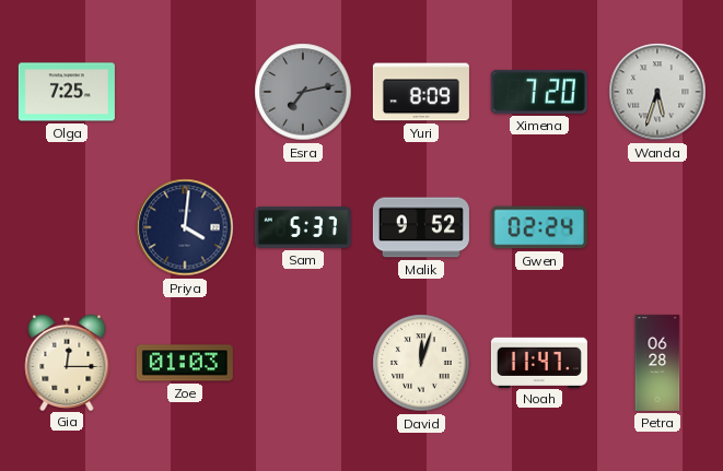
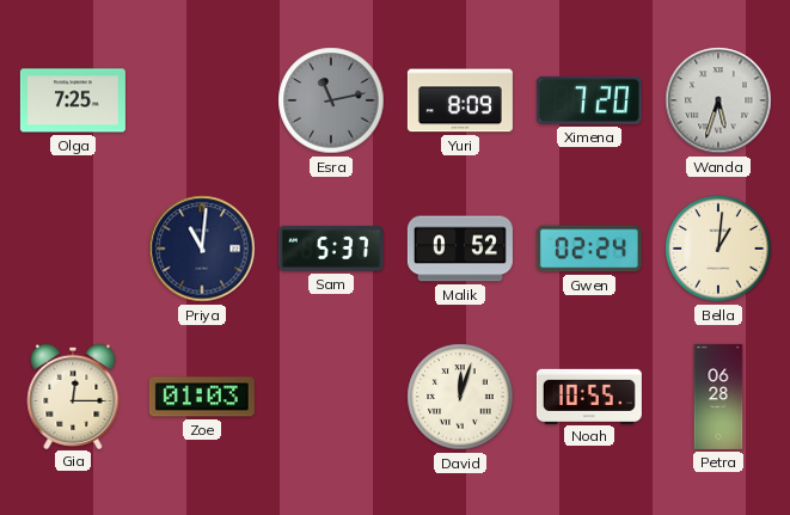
Esra: 7:13 -> 11:13 (331, 100)
Priya: 4:01 -> 11:01 (202, 249)
Malik: 9:52 -> 0:52 (460, 249)
Bella: none -> 1:01 (718, 249)
Noah: 11:47 -> 10:55 (589, 396)
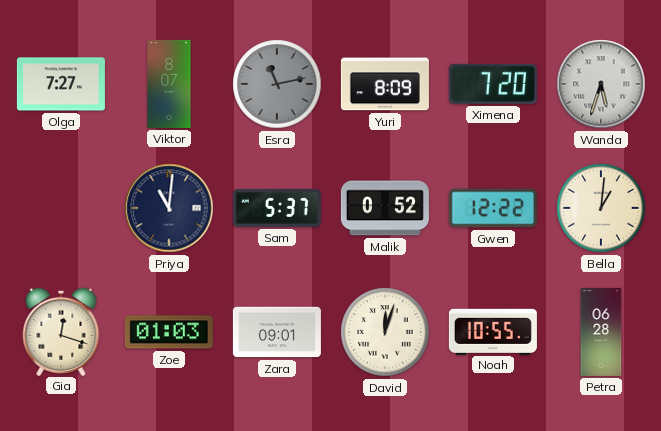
Olga: 7:25 -> 7:27 (61, 84)
Viktor: none -> 8:07 (169, 84)
Gwen: 02:24 -> 12:22 (493, 208)
Gia: 12:15 -> 12:18 (61, 331)
Zara: none -> 09:01 (277, 332)
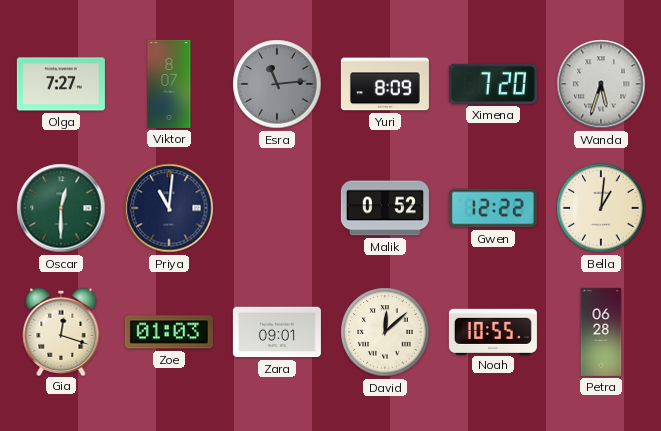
Esra: 11:13 -> 11:14 (277, 84)
Oscar: none -> 12:30 (61, 208)
Sam: 5:37 -> none (277, 208)
David: 12:03 -> 12:08 (385, 332)
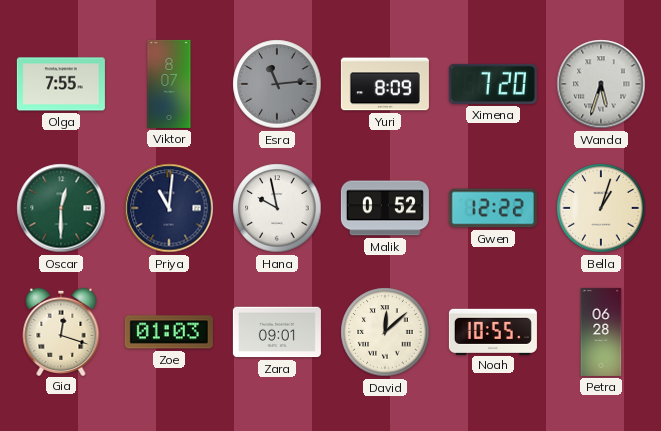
Olga: 7:27 -> 7:55 (61, 84)
Hana: none -> 9:58 (277, 208)
Bella: 1:01 -> 1:03 (601, 208)
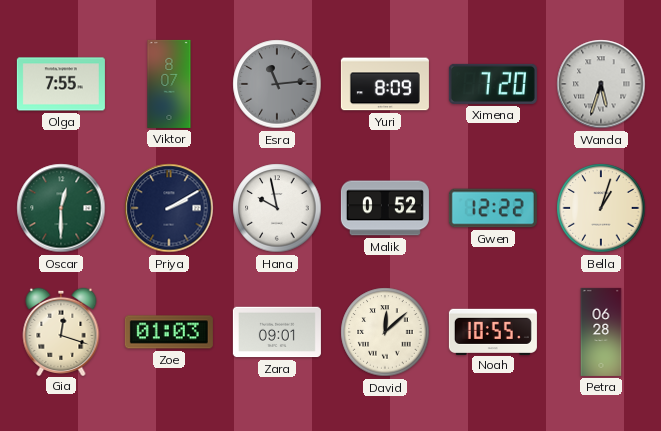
Priya: 11:01 -> 2:10 (169, 208)
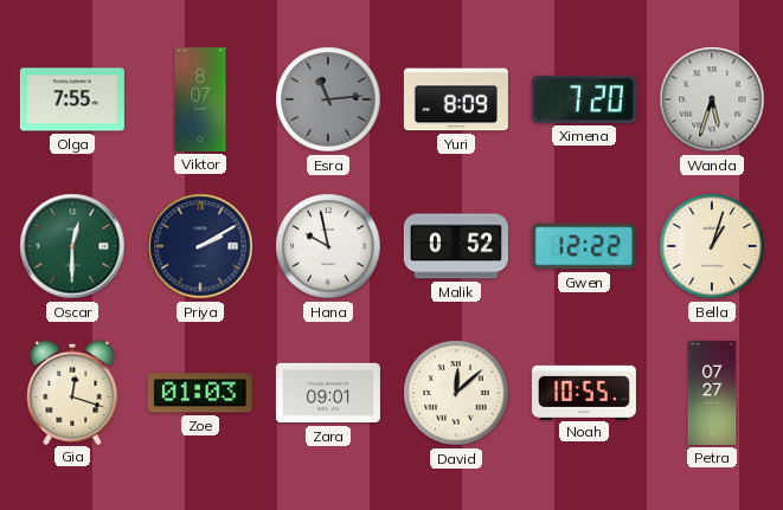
Petra: 06:28 -> 07:27 (712, 393)
